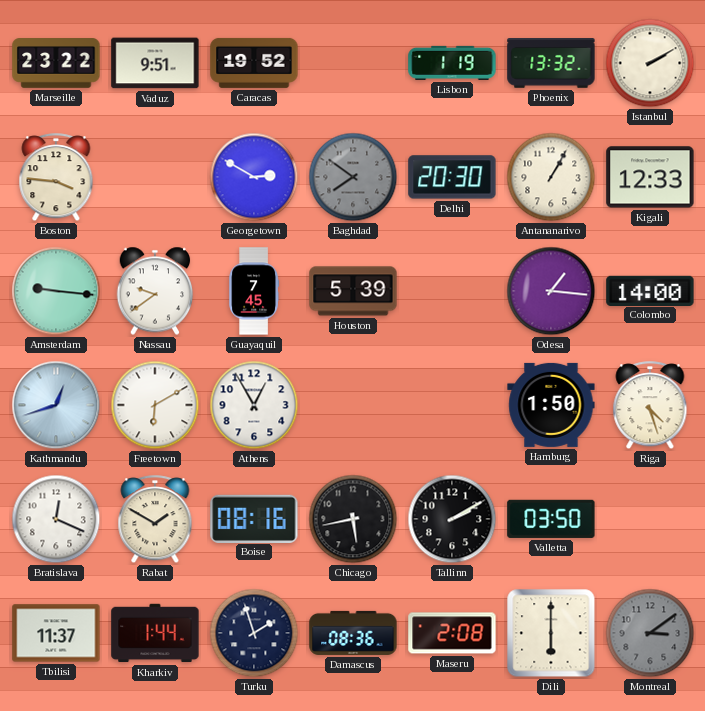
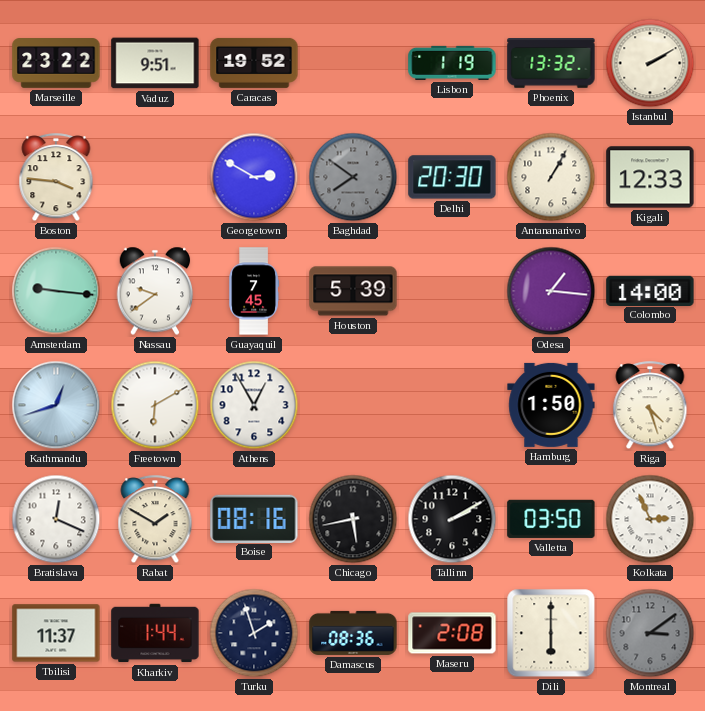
Kolkata: none -> 2:56 (650, 519)
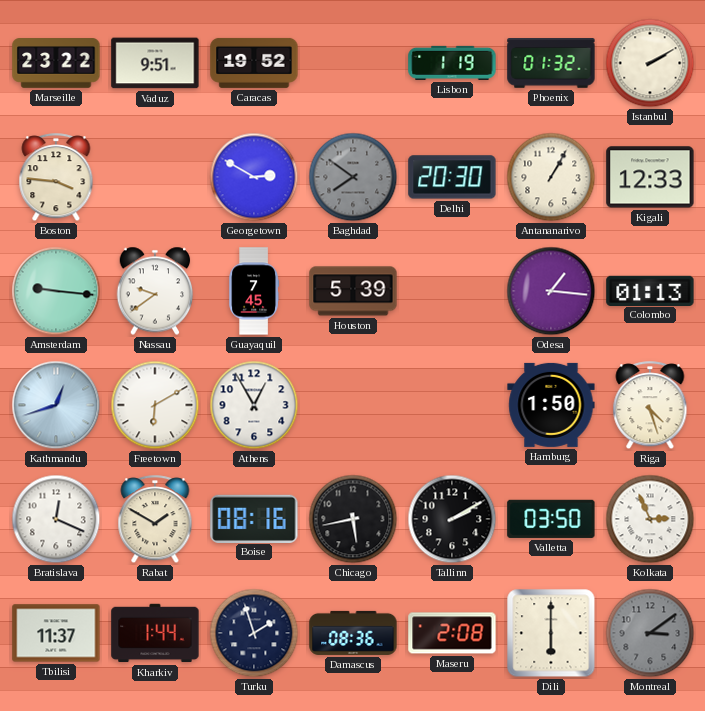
Phoenix: 13:32 -> 01:32 (551, 63)
Colombo: 14:00 -> 01:13 (650, 290)
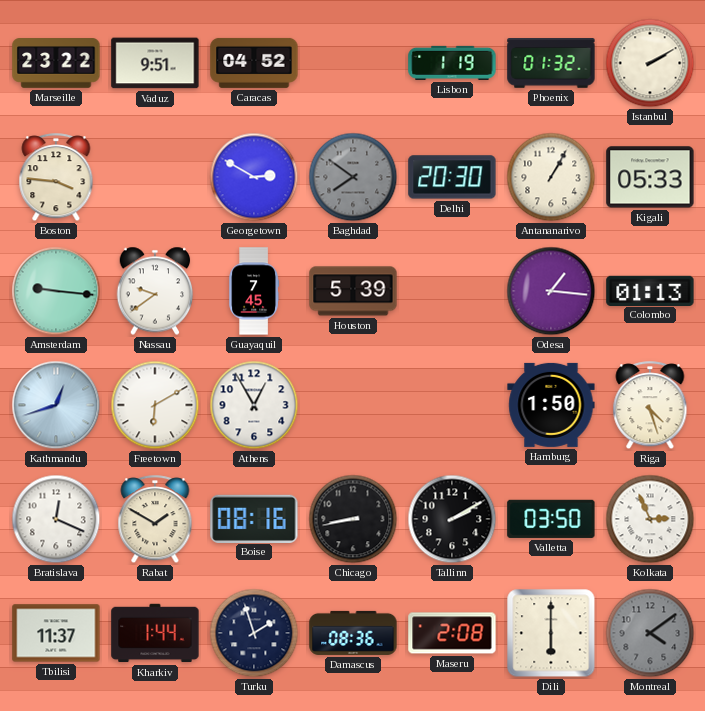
Caracas: 19:52 -> 04:52 (254, 63)
Kigali: 12:33 -> 05:33 (650, 177)
Chicago: 5:43 -> 8:43 (353, 519)
Montreal: 3:09 -> 4:09 (650, 633)
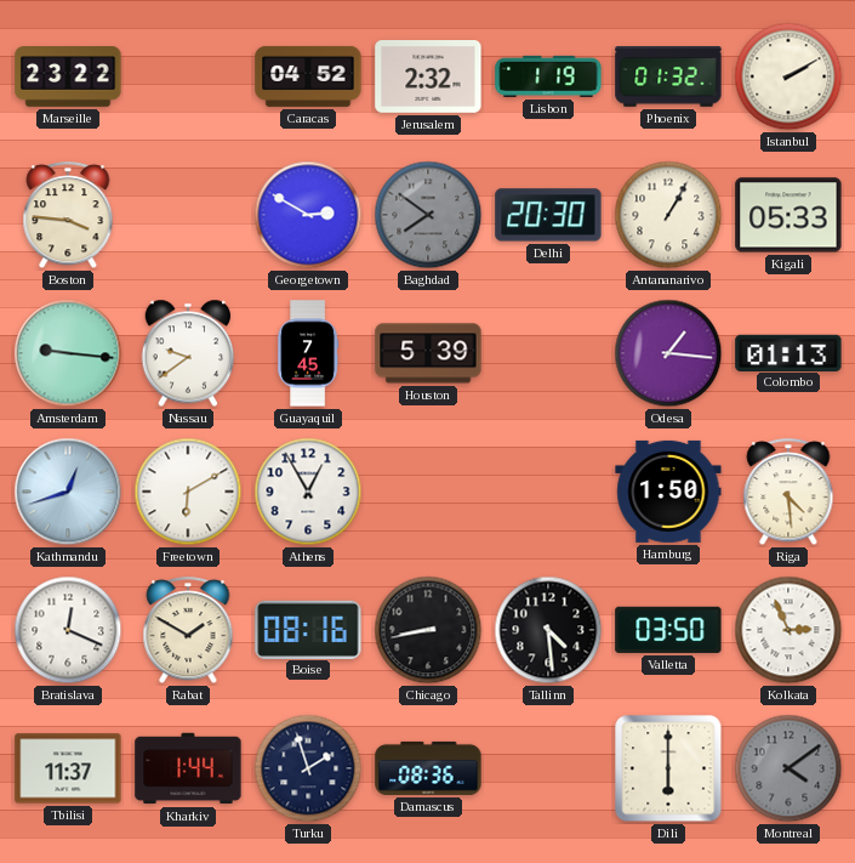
Vaduz: 9:51 -> none (155, 63)
Jerusalem: none -> 2:32 (428, 78)
Riga: 4:27 -> 4:29 (788, 493)
Tallinn: 2:10 -> 4:29 (548, 630)
Maseru: 2:08 -> none (452, 633)
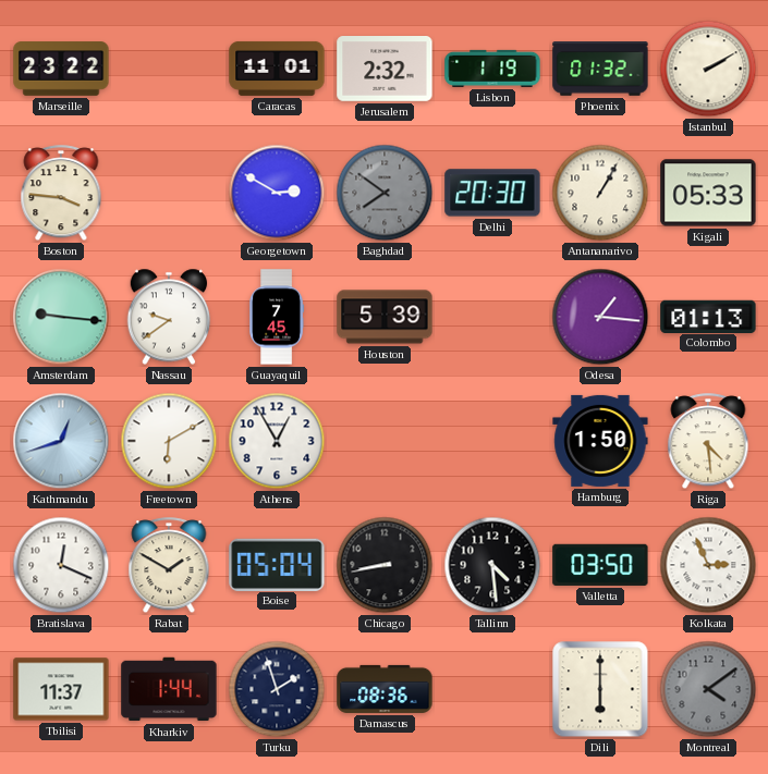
Caracas: 04:52 -> 11:01 (277, 69)
Boise: 08:16 -> 05:04 (277, 564)
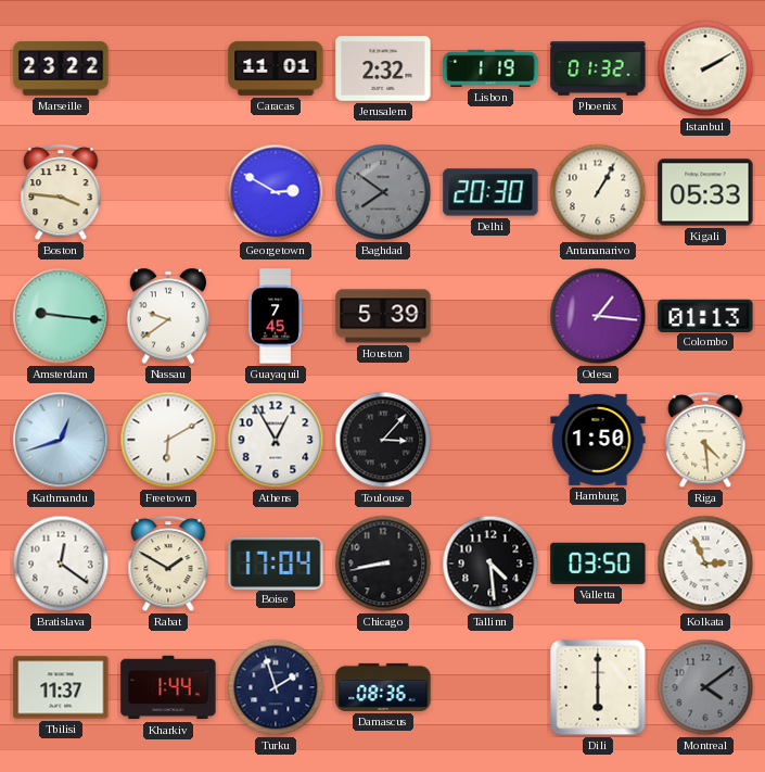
Toulouse: none -> 3:07 (383, 440)
Bratislava: 12:19 -> 12:21 (61, 564)
Boise: 05:04 -> 17:04 (276, 562)
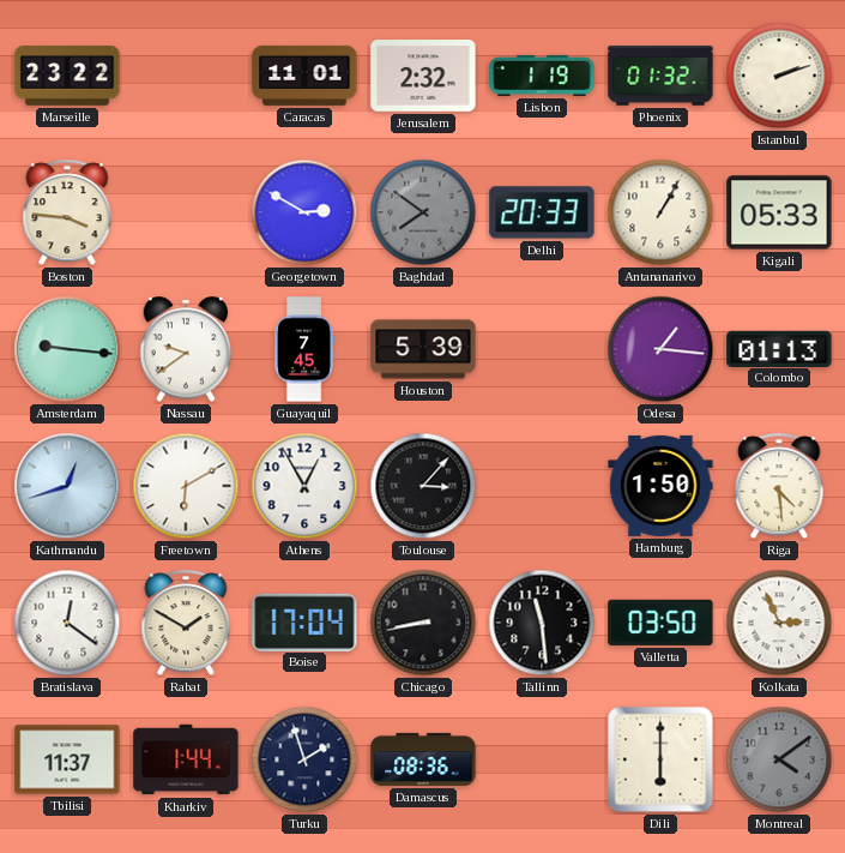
Istanbul: 2:10 -> 2:12 (779, 76)
Delhi: 20:30 -> 20:33 (542, 212)
Tallinn: 4:29 -> 11:29 (542, 623)
